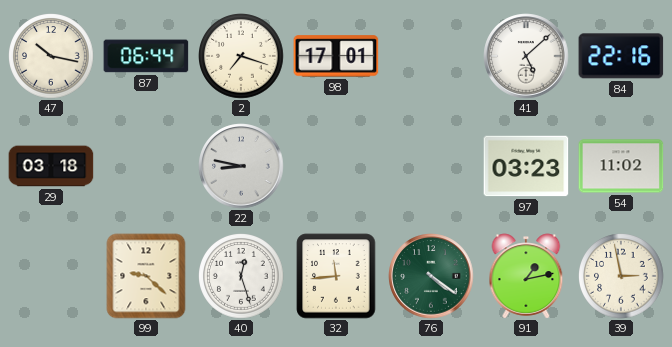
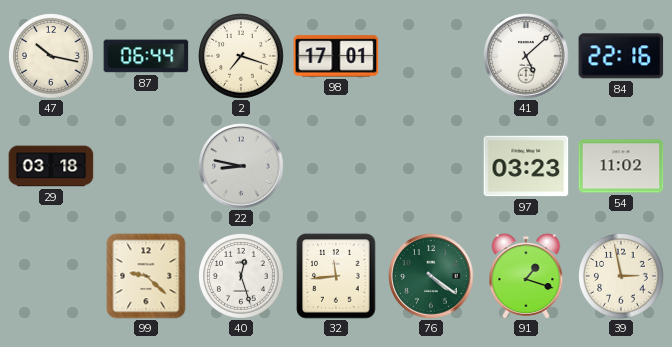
91: 1:13 -> 1:18 (526, 276)
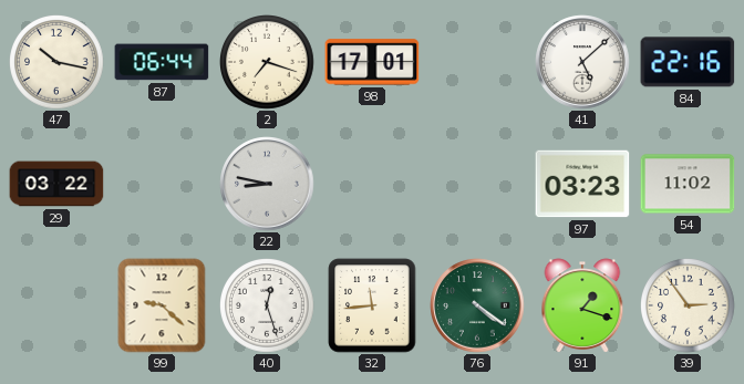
29: 03:18 -> 03:22 (56, 184)
39: 2:58 -> 2:54 (688, 305)
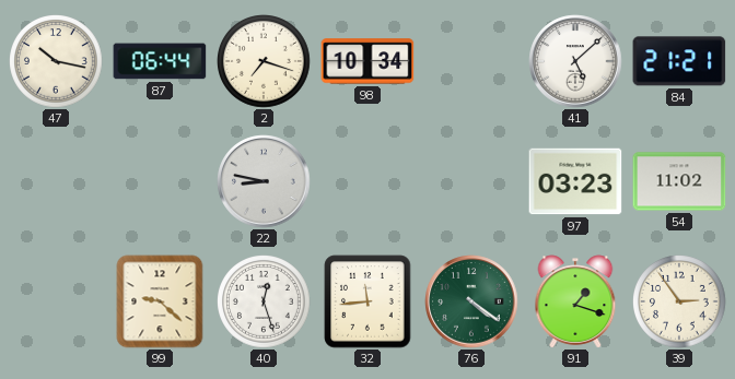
98: 17:01 -> 10:34 (367, 61)
84: 22:16 -> 21:21 (679, 61)
29: 03:22 -> none (56, 184)
